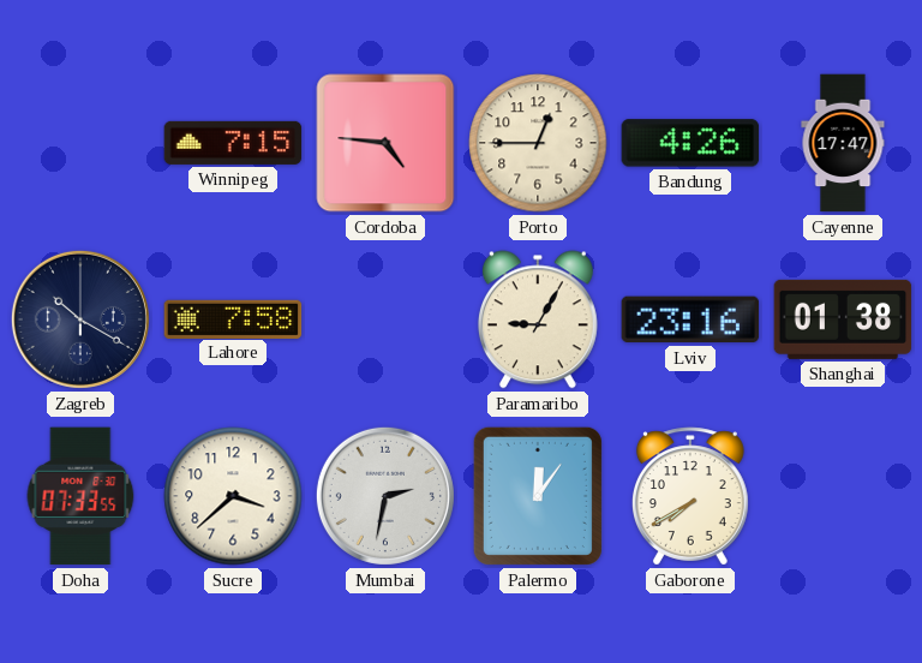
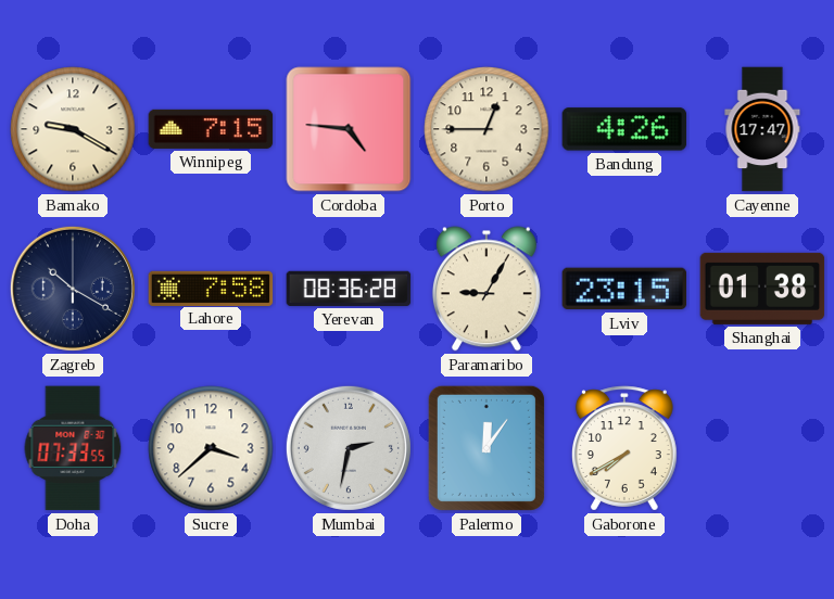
Bamako: none -> 9:20 (73, 129)
Yerevan: none -> 08:36 (349, 289)
Lviv: 23:16 -> 23:15 (624, 289)
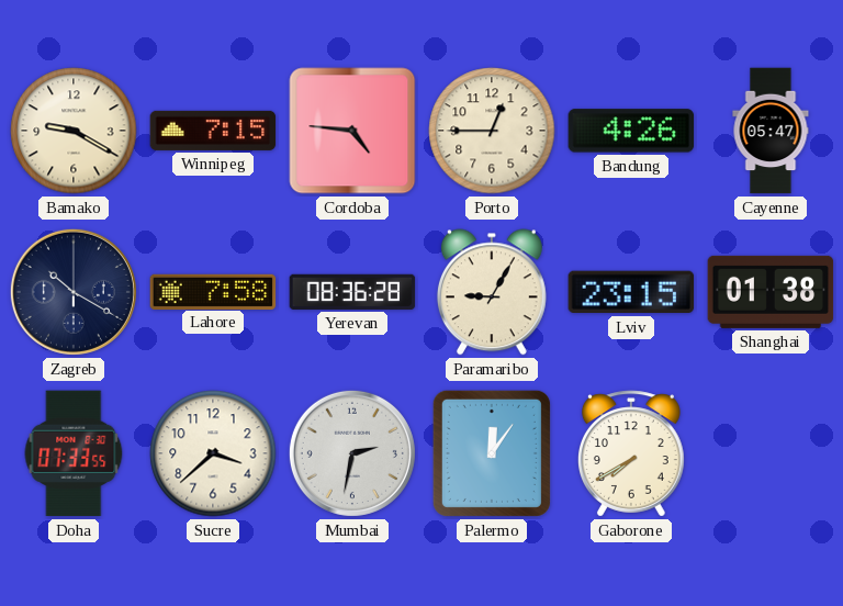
Cayenne: 17:47 -> 05:47 (771, 131)
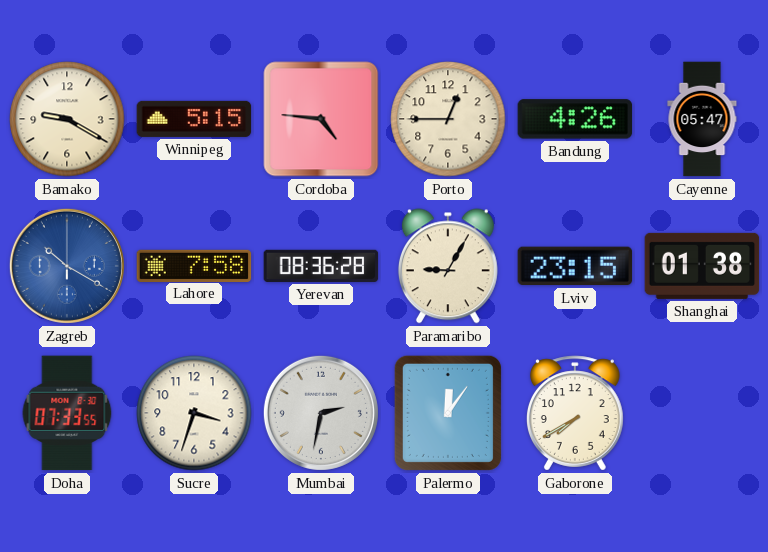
Winnipeg: 7:15 -> 5:15 (194, 119)
Zagreb dial: navy -> blue (67, 266)
Sucre: 3:38 -> 3:33 (194, 413)
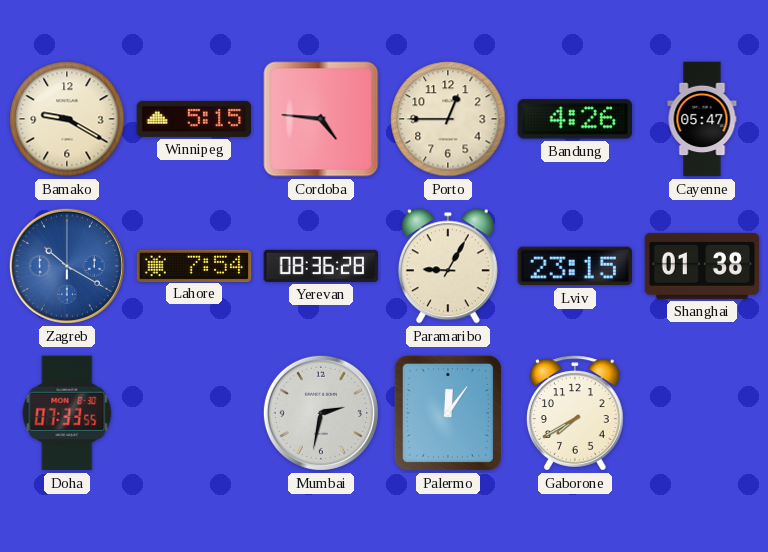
Lahore: 7:58 -> 7:54 (194, 265)
Sucre: 3:33 -> none (194, 413)
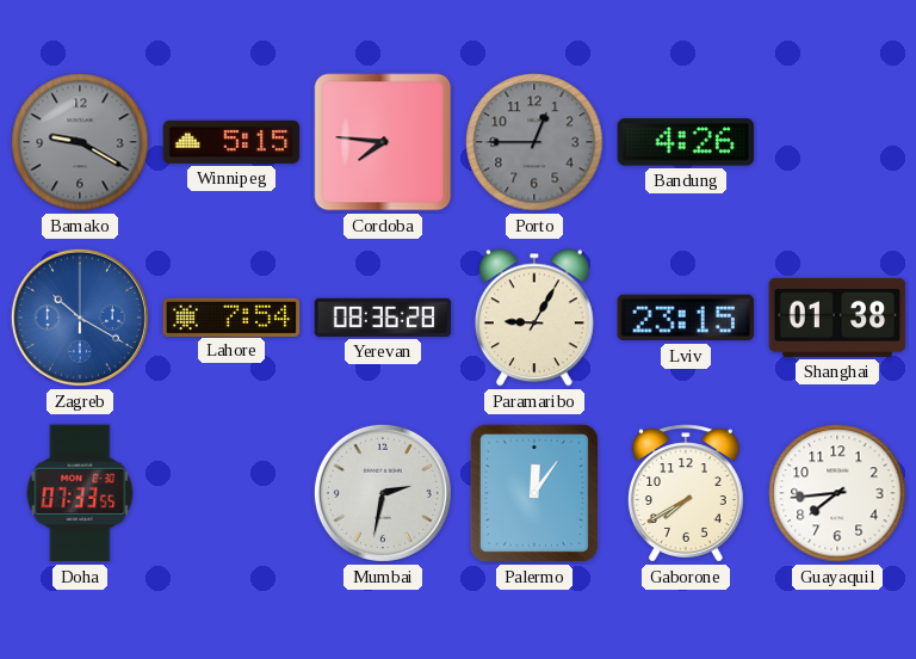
Bamako dial: cream -> grey (80, 142)
Cordoba: 4:46 -> 7:46 (383, 142)
Porto dial: cream -> grey (534, 142)
Cayenne: 05:47 -> none (702, 119)
Guayaquil: none -> 7:44 (837, 493)
